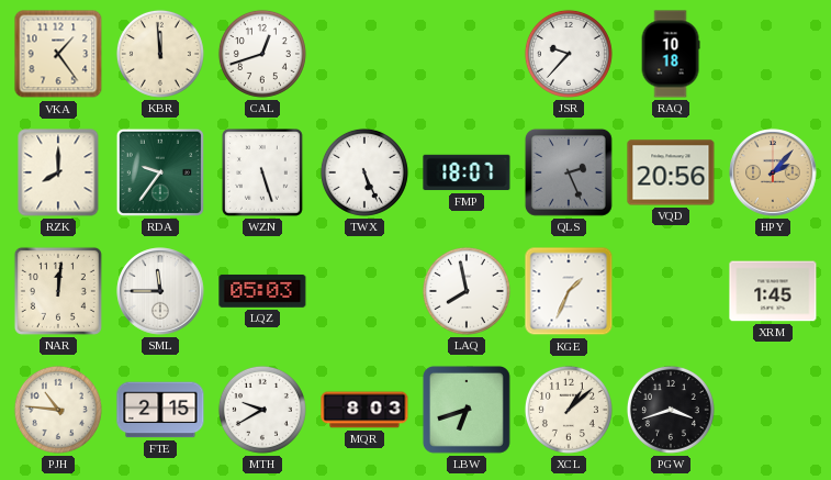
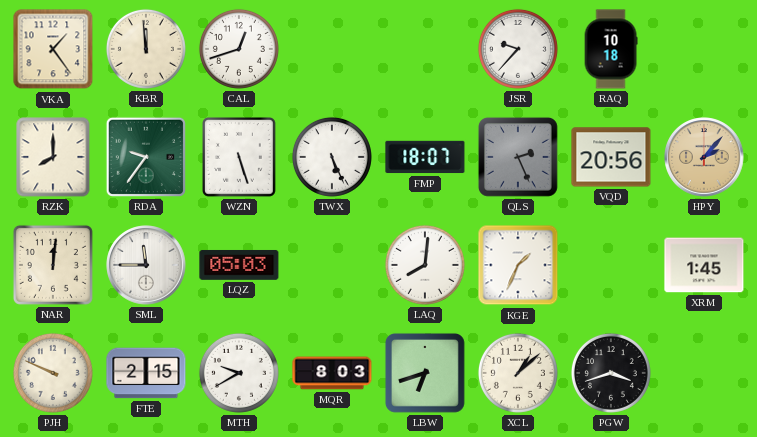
LAQ: 7:58 -> 8:01 (425, 265)
PJH: 10:46 -> 9:49 (53, 373)
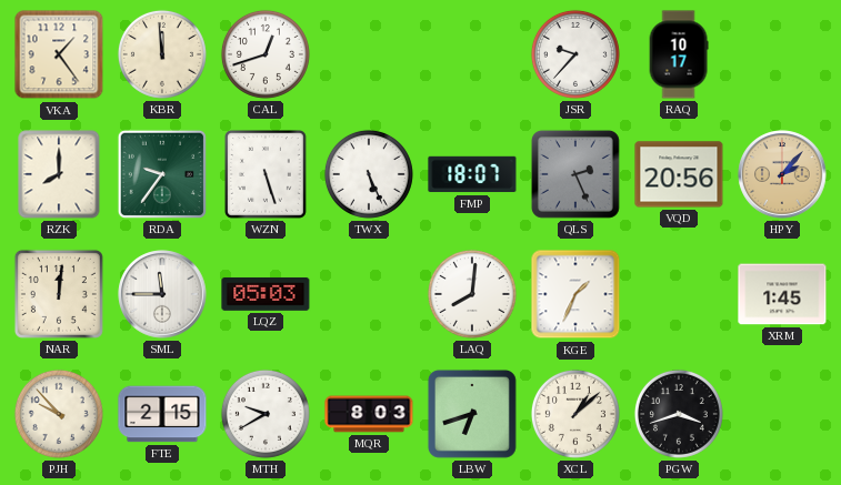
RAQ: 10:18 -> 10:17 (679, 54)
PJH: 9:49 -> 9:53 (59, 414)
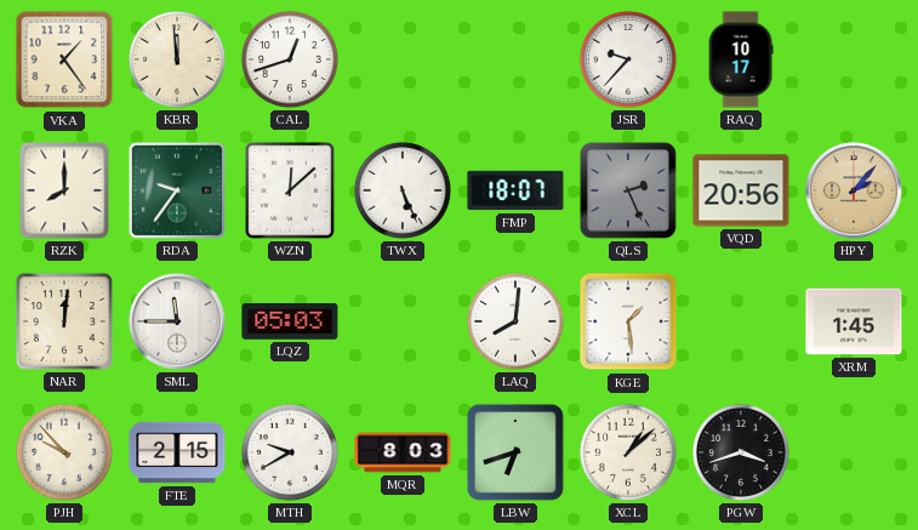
WZN: 5:27 -> 12:08 (291, 192)
KGE: 1:34 -> 1:29 (628, 321)
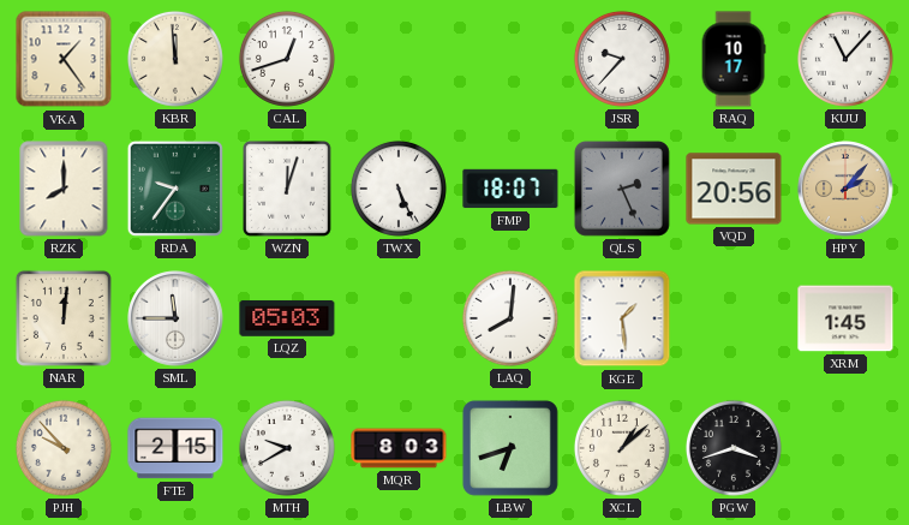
KUU: none -> 11:07 (845, 59)
WZN: 12:08 -> 12:03 (288, 190)
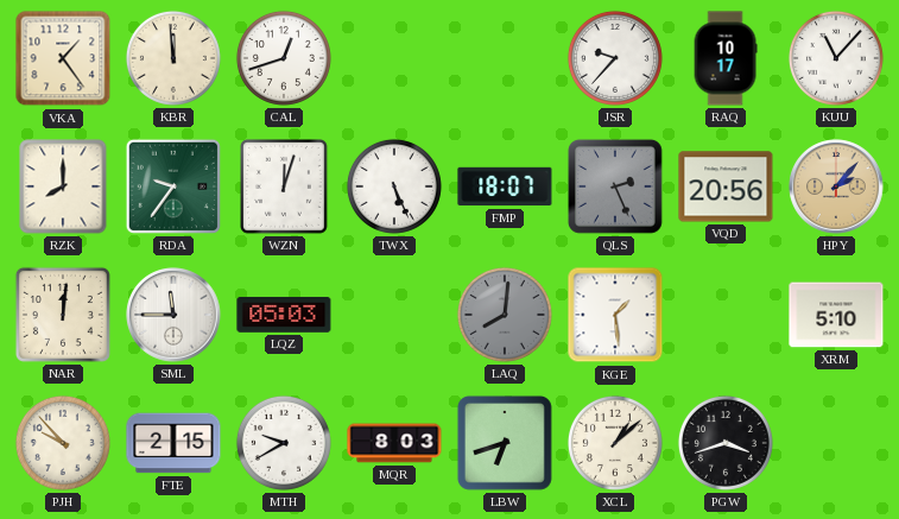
LAQ dial: white -> grey (505, 315)
XRM: 1:45 -> 5:10 (836, 315)
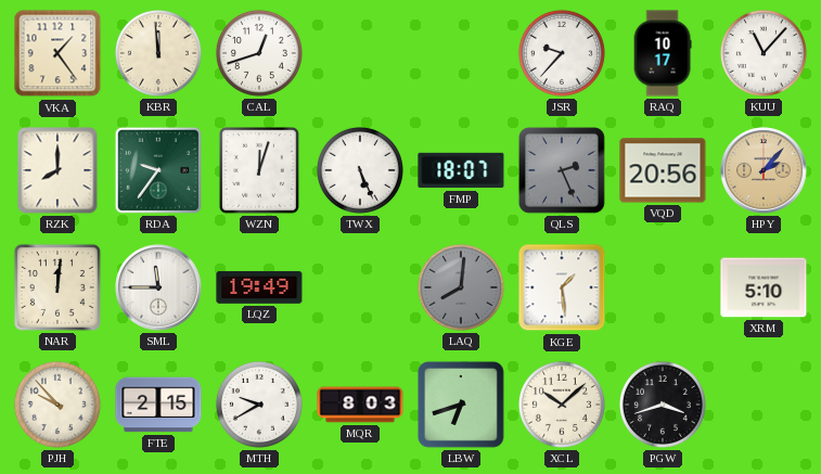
LQZ: 05:03 -> 19:49 (259, 287)
XCL: 1:08 -> 10:08 (562, 405)
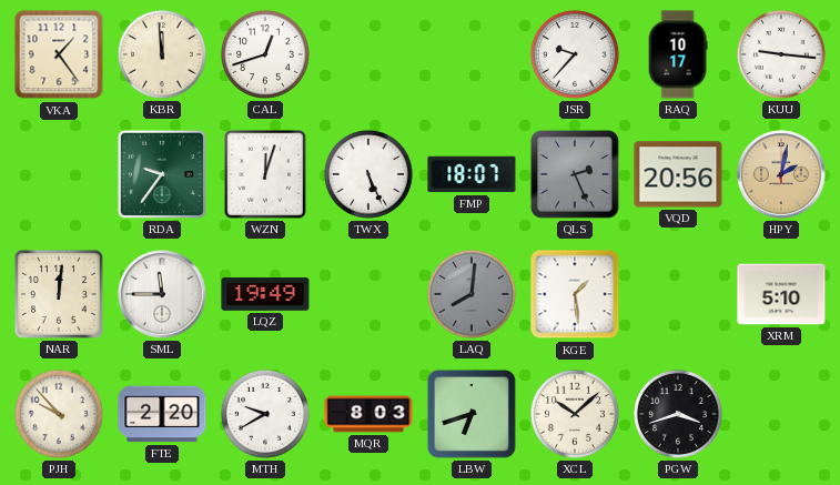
KUU: 11:07 -> 9:16 (781, 54)
RZK: 8:00 -> none (57, 170)
HPY: 2:07 -> 2:02 (781, 174)
FTE: 2:15 -> 2:20 (162, 414)
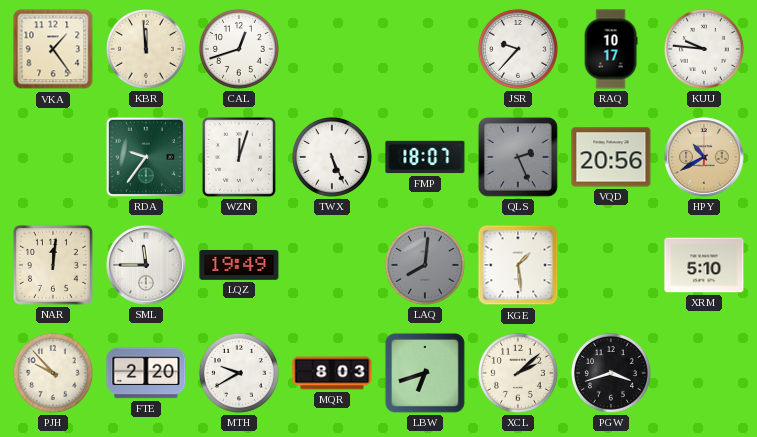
KUU: 9:16 -> 9:46 (704, 49)
HPY: 2:02 -> 10:40 (704, 157)
XCL: 10:08 -> 2:08 (518, 373)
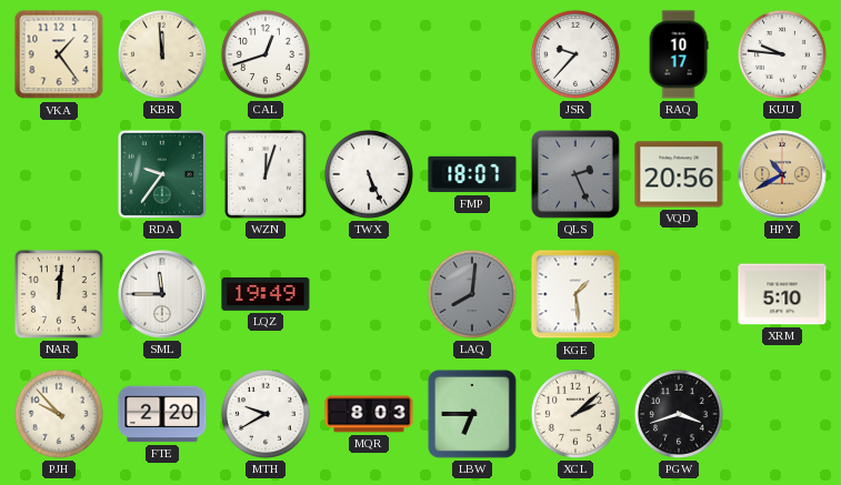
LBW: 6:42 -> 6:45 (472, 414)
